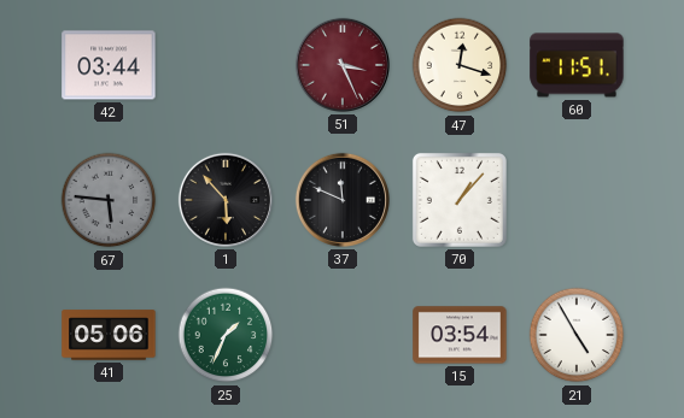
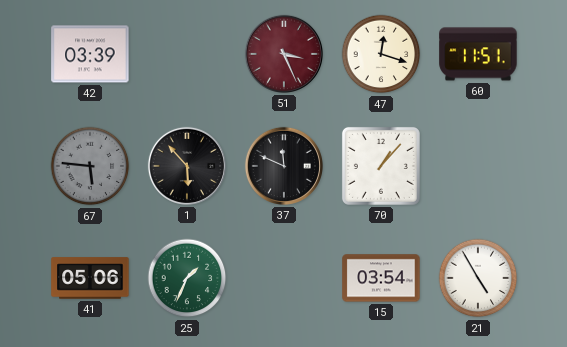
42: 03:44 -> 03:39 (90, 54)
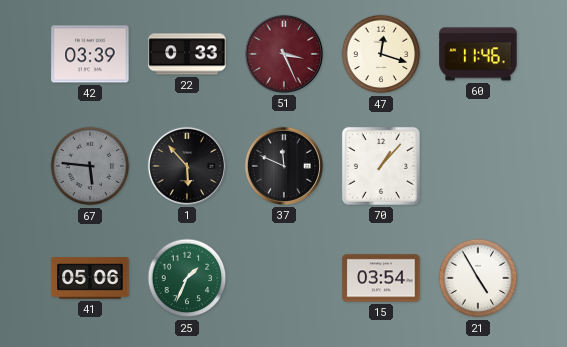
22: none -> 0:33 (187, 54)
60: 11:51 -> 11:46 (478, 54)
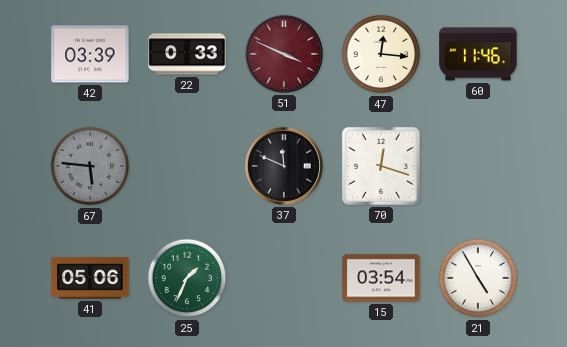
51: 3:26 -> 3:49 (284, 54)
47: 12:18 -> 12:16 (381, 54)
1: 5:53 -> none (187, 166)
70: 1:07 -> 12:18 (381, 166)
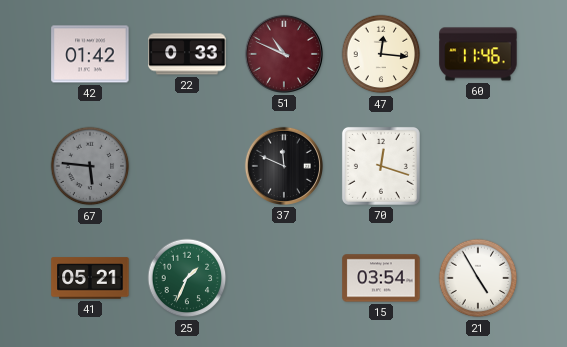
42: 03:39 -> 01:42 (90, 54)
51: 3:49 -> 10:49 (284, 54)
41: 05:06 -> 05:21 (90, 278)
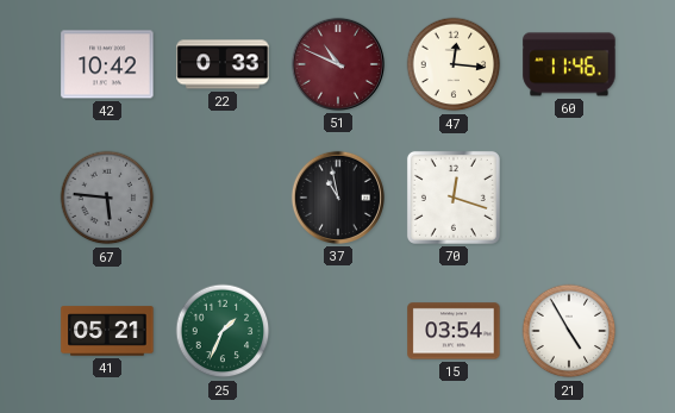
42: 01:42 -> 10:42 (107, 64)
37: 11:49 -> 10:58 (338, 198)
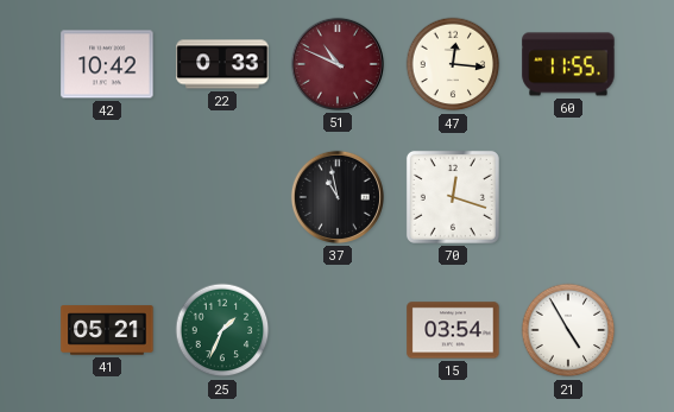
60: 11:46 -> 11:55 (568, 64)
67: 5:46 -> none (107, 198)
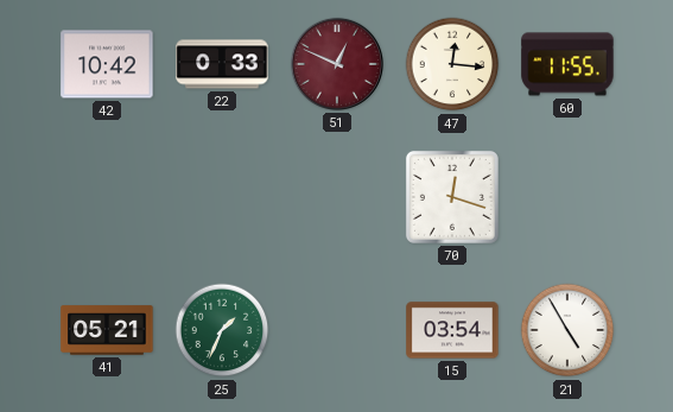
51: 10:49 -> 12:49 (337, 64)
37: 10:58 -> none (338, 197)
